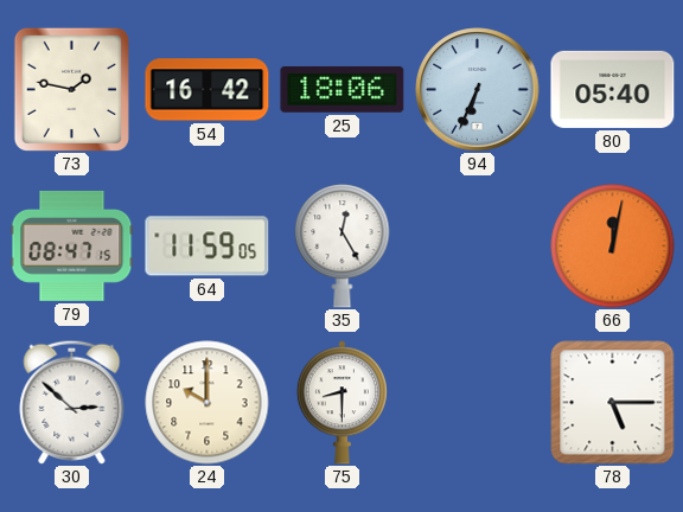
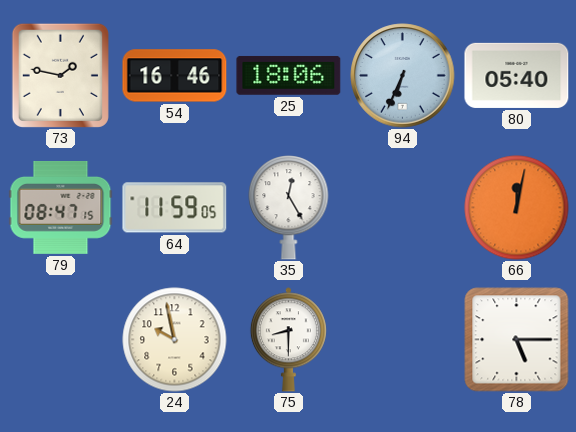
54: 16:42 -> 16:46 (175, 76)
30: 2:52 -> none (72, 402)
24: 10:00 -> 9:58 (175, 340)
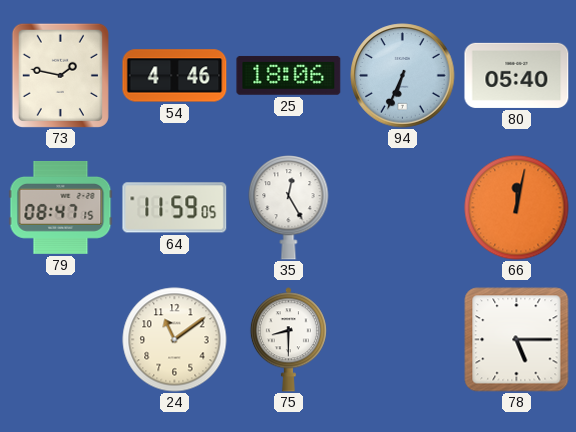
54: 16:46 -> 4:46 (175, 76)
24: 9:58 -> 11:09 (175, 340)
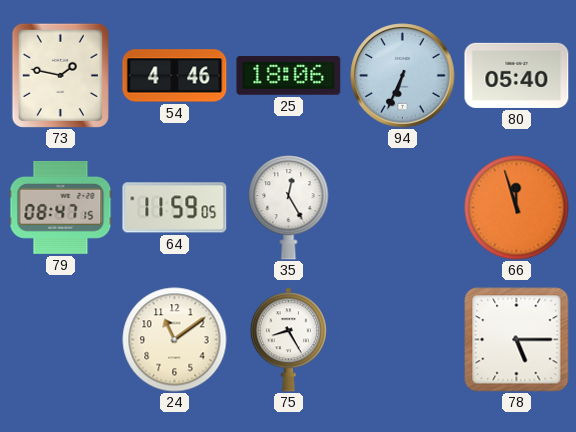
66: 12:02 -> 11:57 (517, 208)
75: 8:30 -> 8:25 (288, 340)
